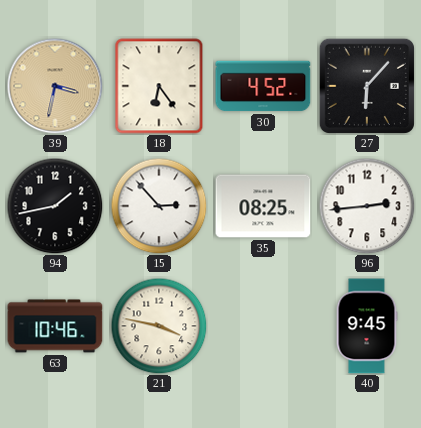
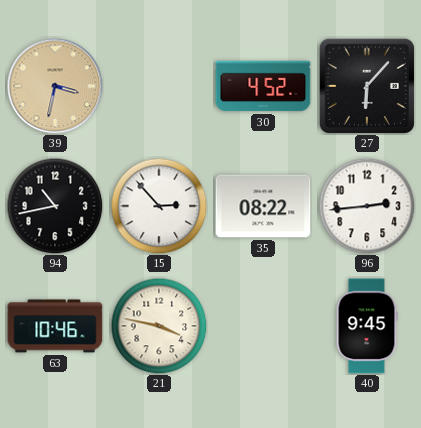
18: 6:24 -> none (159, 86)
94: 1:43 -> 10:43 (55, 206)
35: 08:25 -> 08:22 (263, 206)
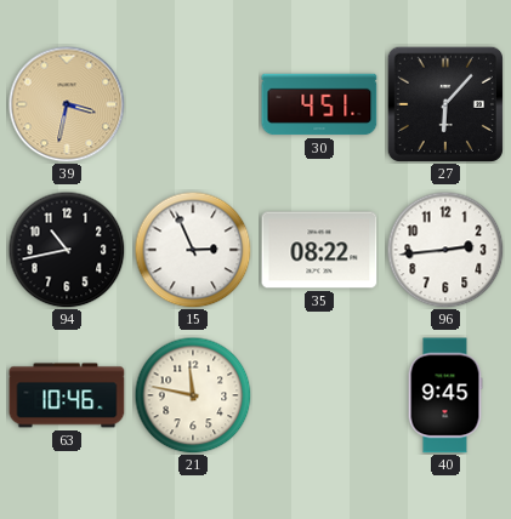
30: 4:52 -> 4:51 (319, 104)
15: 2:53 -> 2:56 (193, 250)
21: 3:47 -> 11:47 (193, 395)
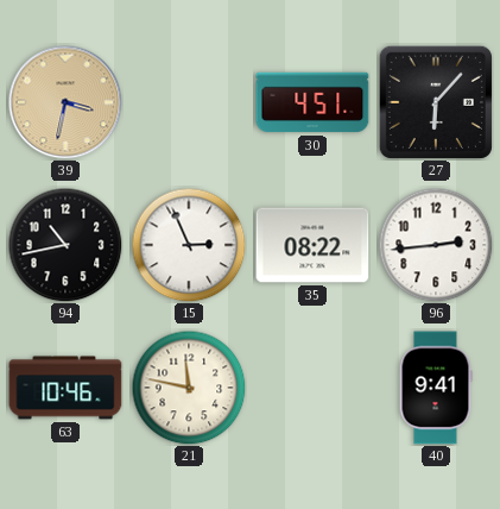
40: 9:45 -> 9:41 (436, 388)
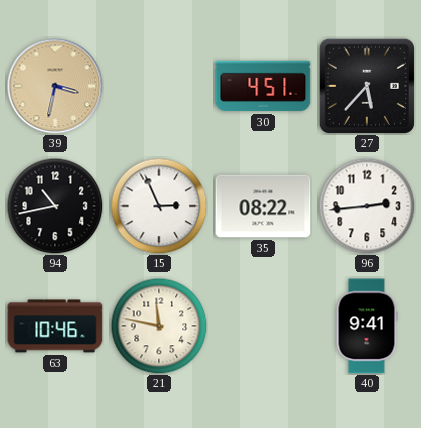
27: 6:07 -> 5:37 (367, 86)
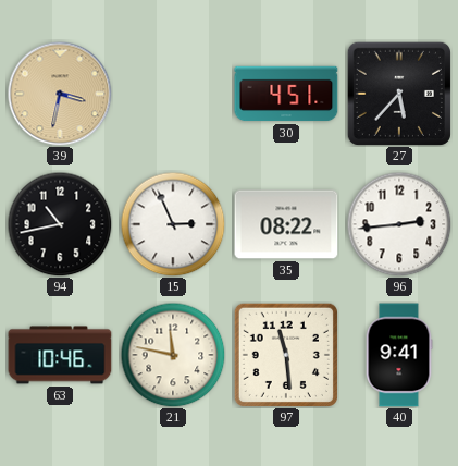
97: none -> 11:29 (286, 355)
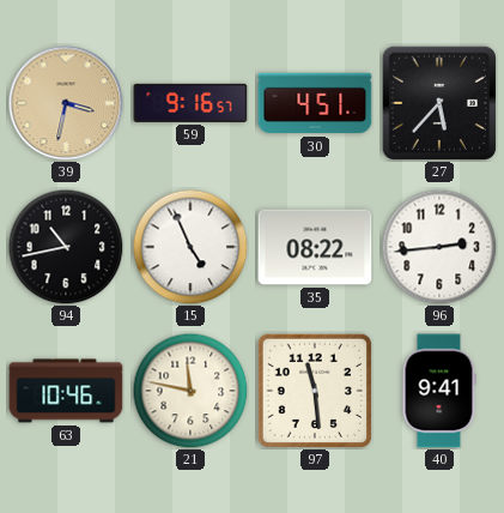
59: none -> 9:16 (190, 103)
15: 2:56 -> 4:56 (190, 247)
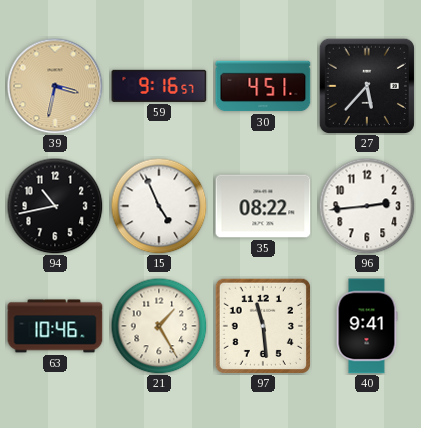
21: 11:47 -> 1:25 (159, 326)
